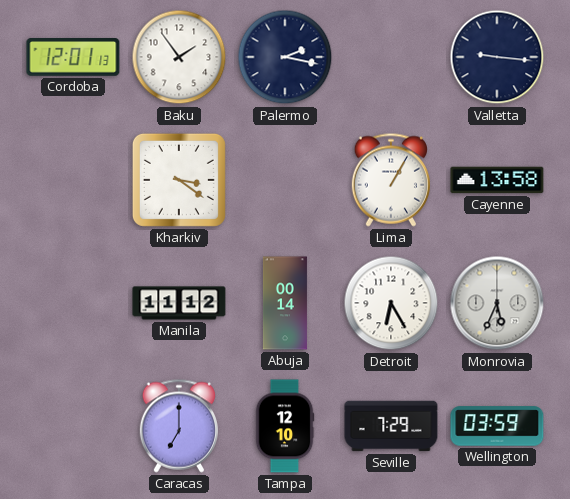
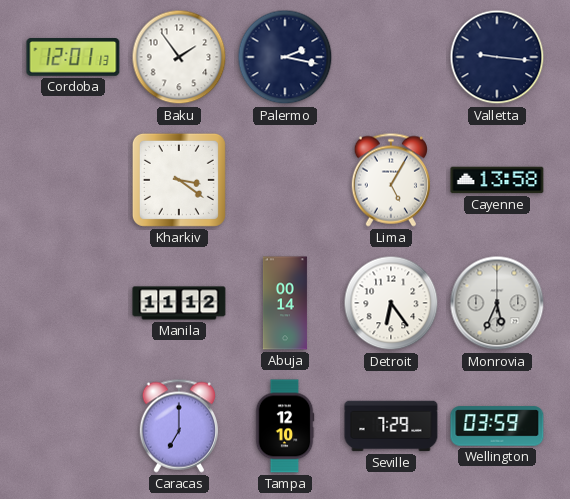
Lima: 1:05 -> 5:05 (390, 180)
Detroit: 6:25 -> 6:24 (391, 303)
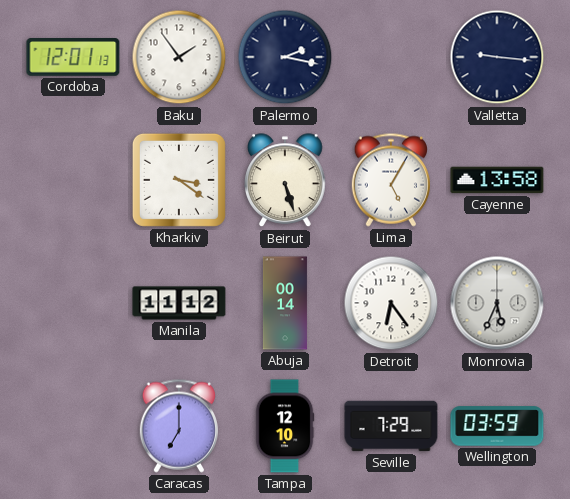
Beirut: none -> 5:27 (286, 181)
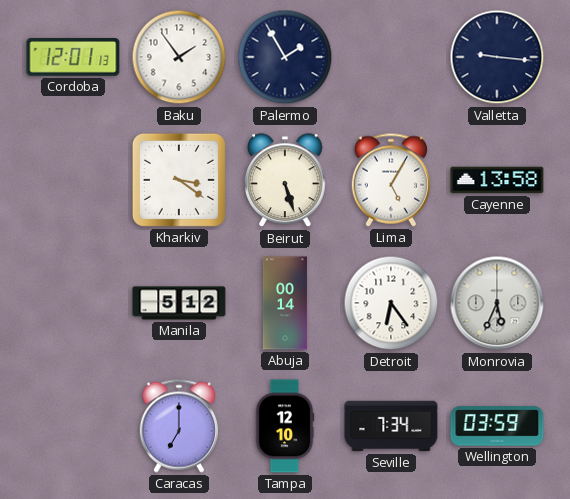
Palermo: 2:17 -> 1:55 (285, 57)
Manila: 11:12 -> 5:12 (179, 303)
Seville: 7:29 -> 7:34 (391, 426)
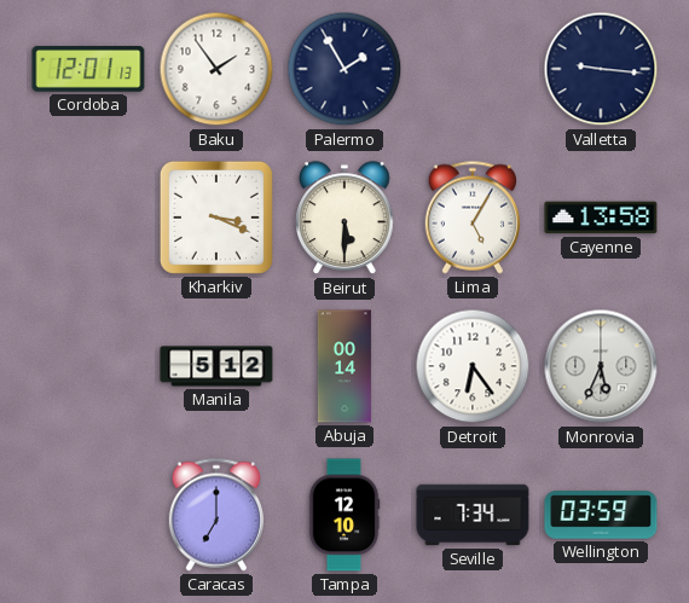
Kharkiv: 3:21 -> 3:19 (216, 218)
Beirut: 5:27 -> 5:30 (346, 219)
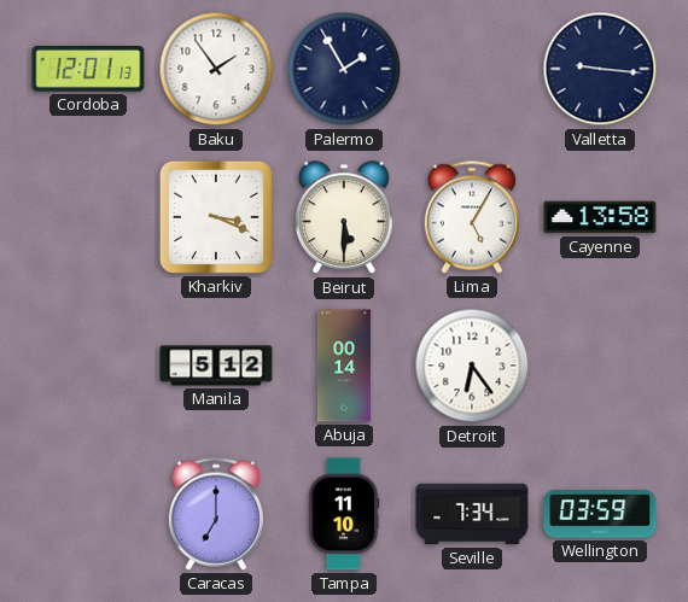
Monrovia: 5:34 -> none (601, 366)
Tampa: 12:10 -> 11:10 (344, 514)
